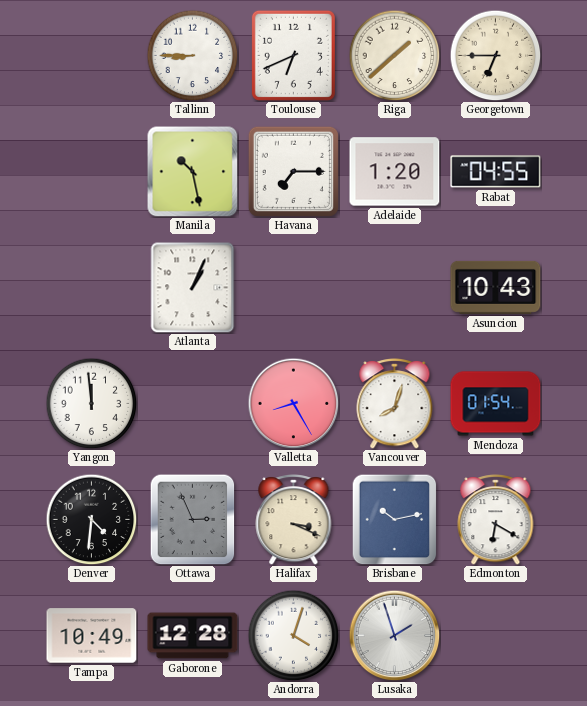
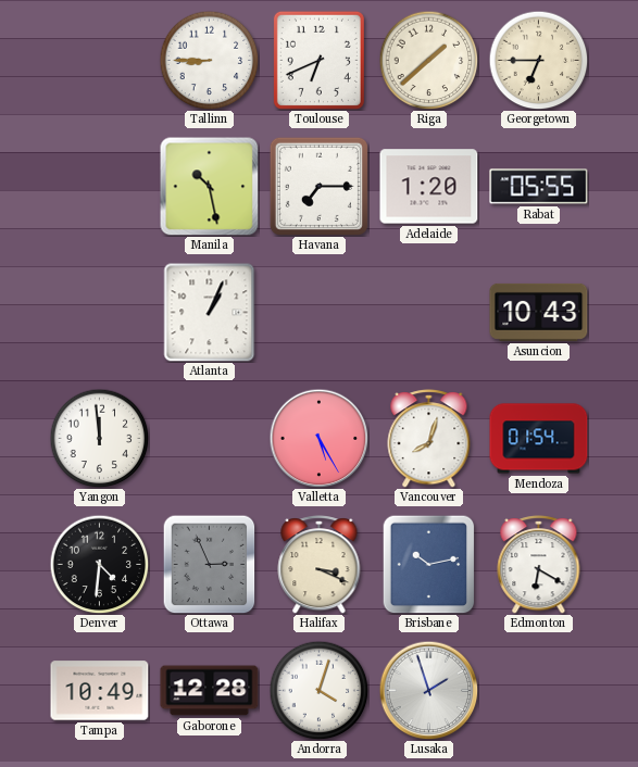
Rabat: 04:55 -> 05:55 (539, 187)
Valletta: 8:25 -> 5:25 (318, 438)
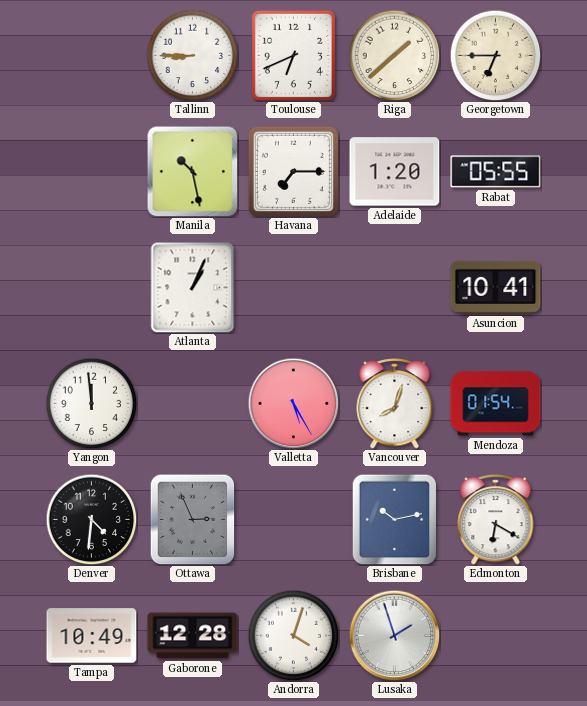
Asuncion: 10:43 -> 10:41 (496, 287)
Halifax: 3:19 -> none (320, 565)
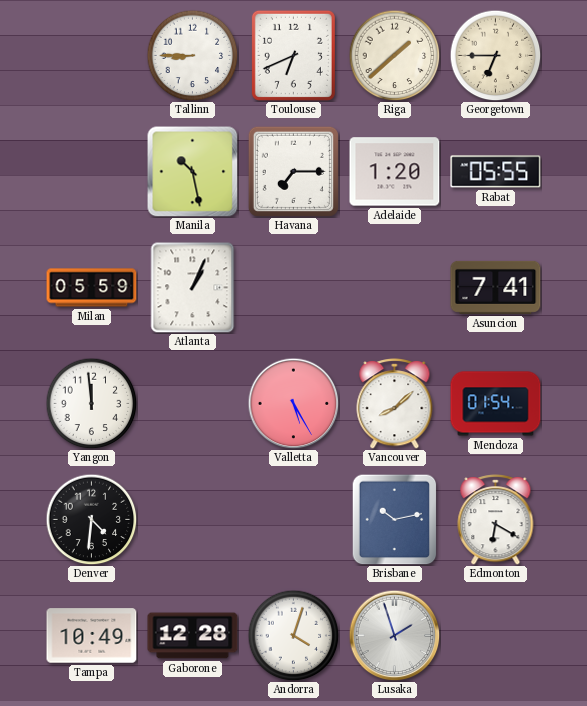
Milan: none -> 05:59 (92, 288)
Asuncion: 10:41 -> 7:41 (496, 287)
Vancouver: 8:03 -> 8:08 (395, 404)
Ottawa: 2:56 -> none (193, 519)
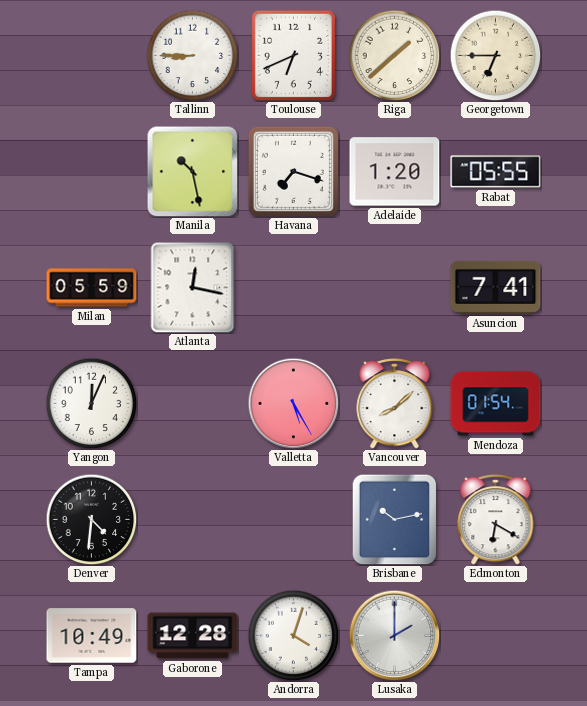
Havana: 7:15 -> 7:18 (293, 171)
Atlanta: 1:04 -> 12:17 (193, 288)
Yangon: 11:59 -> 12:04 (91, 403)
Lusaka: 1:57 -> 2:00 (394, 635)
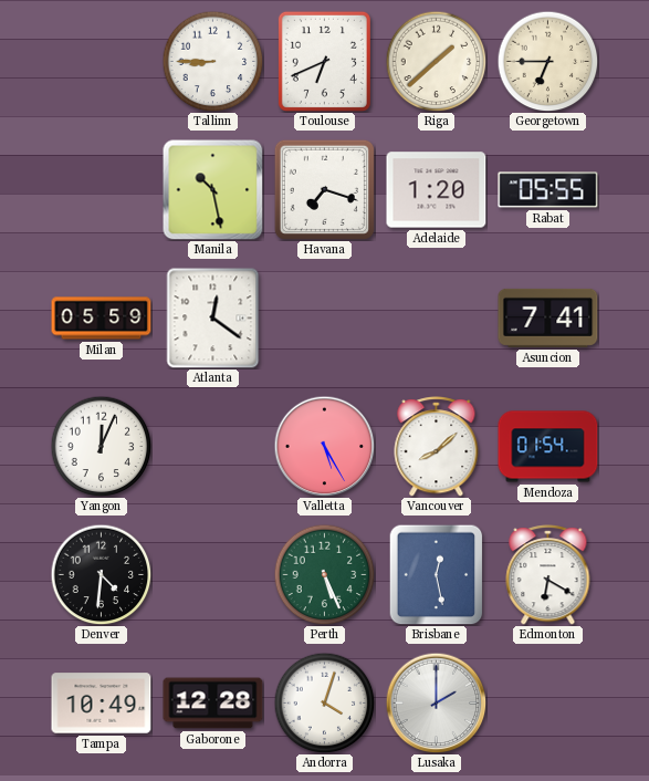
Atlanta: 12:17 -> 12:21 (213, 319)
Perth: none -> 5:26 (324, 574)
Brisbane: 10:13 -> 12:28 (437, 574)
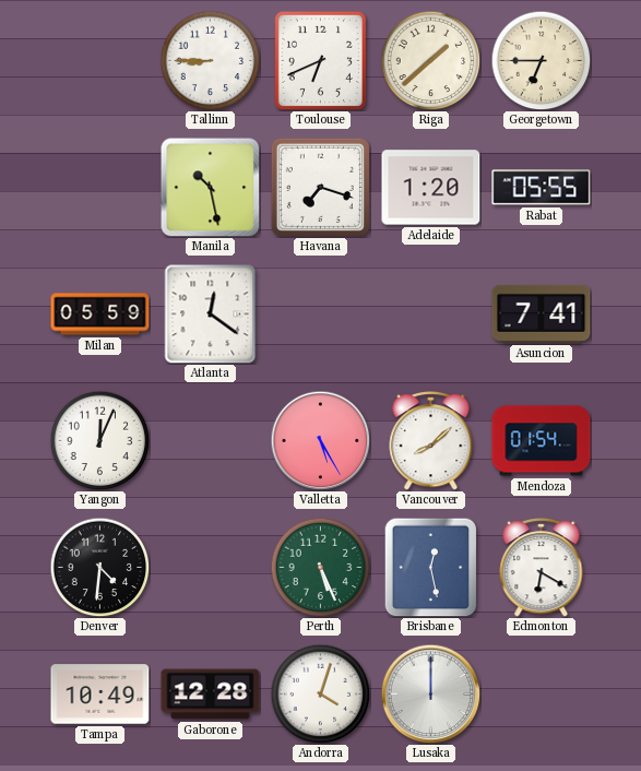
Lusaka: 2:00 -> 12:00 (430, 693)
